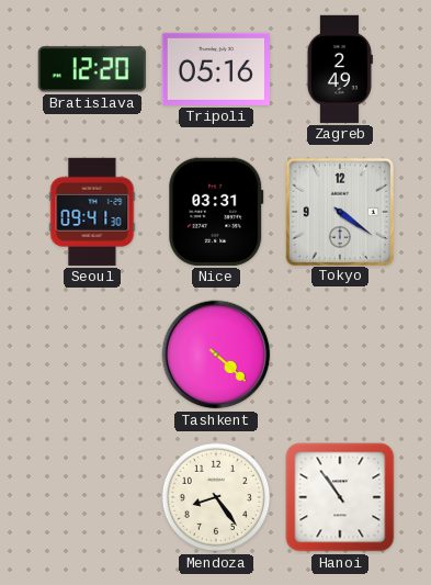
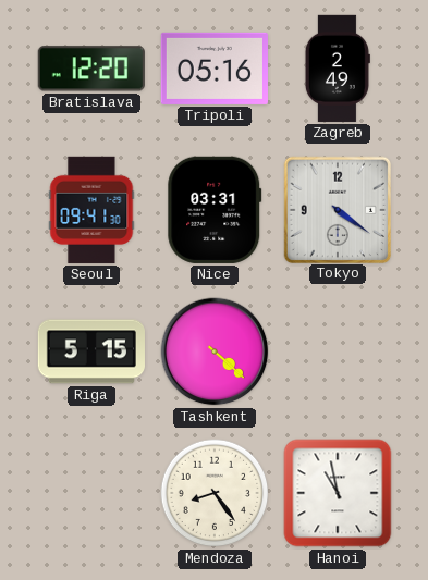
Riga: none -> 5:15 (91, 351)
Hanoi: 10:54 -> 10:58 (338, 493)
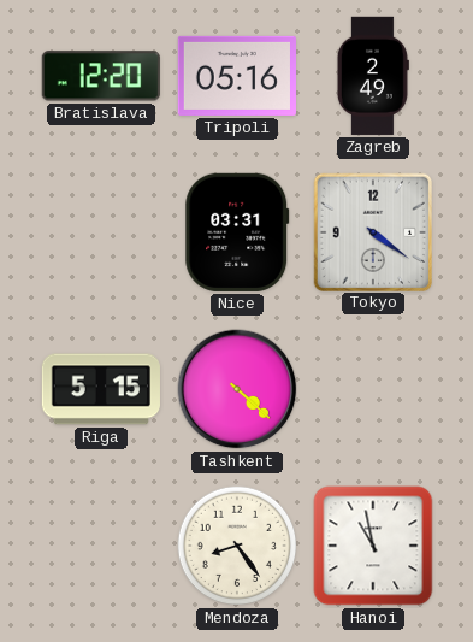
Seoul: 09:41 -> none (91, 210)
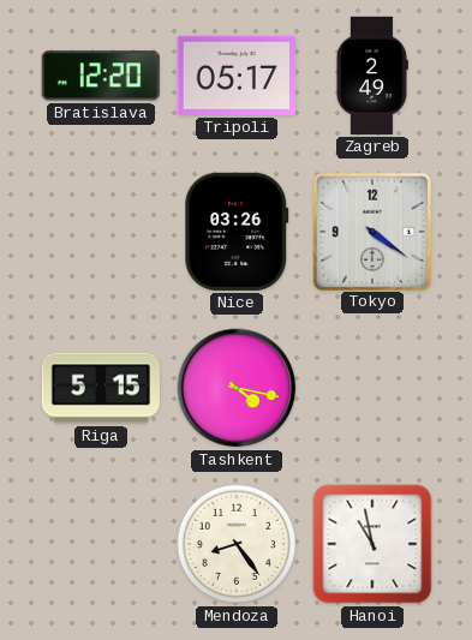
Tripoli: 05:16 -> 05:17 (237, 76)
Nice: 03:31 -> 03:26 (237, 232)
Tashkent: 4:22 -> 4:17 (237, 388)
